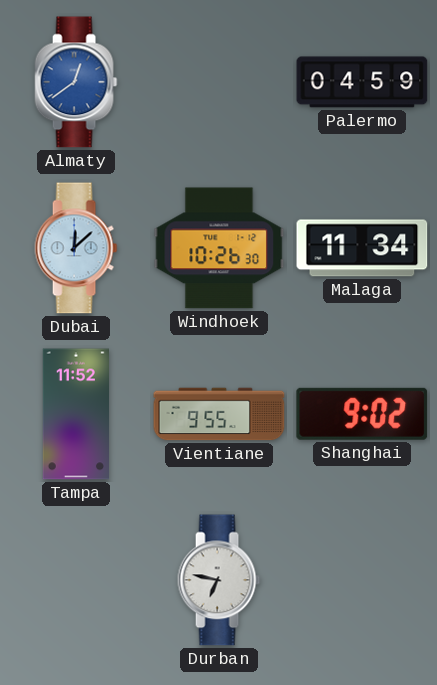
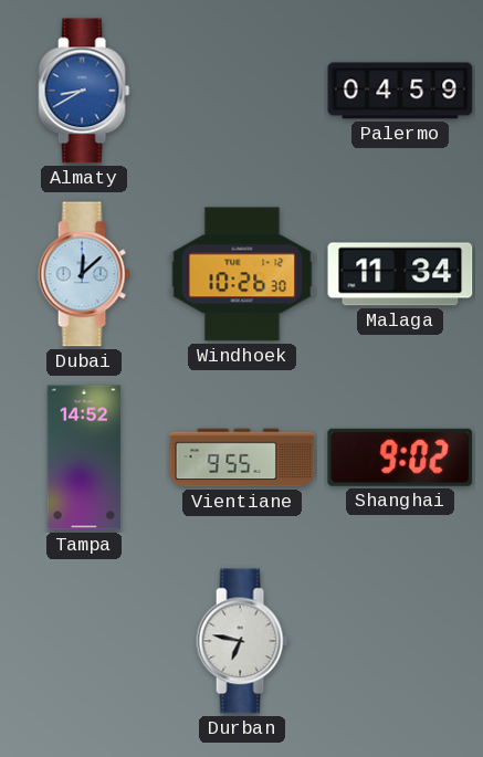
Almaty: 12:39 -> 8:40 (84, 91)
Tampa: 11:52 -> 14:52 (83, 458)
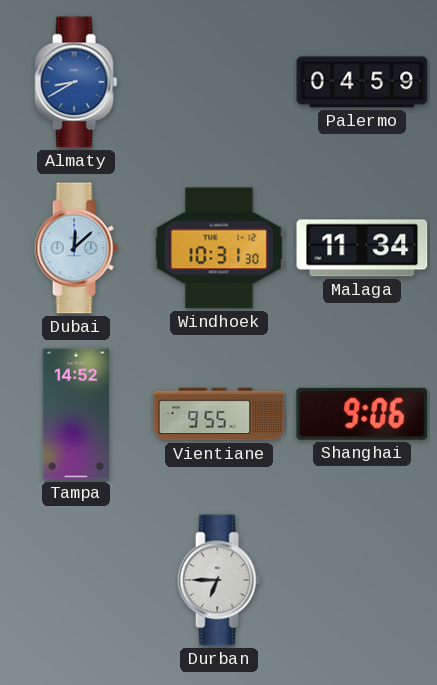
Windhoek: 10:26 -> 10:31 (219, 248)
Shanghai: 9:02 -> 9:06 (362, 414)
Durban: 6:47 -> 6:45 (219, 580)
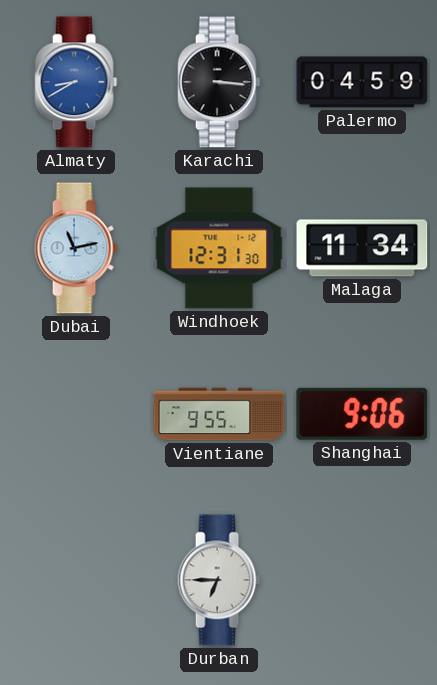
Karachi: none -> 3:16 (219, 82)
Dubai: 12:08 -> 11:13 (76, 248)
Windhoek: 10:31 -> 12:31 (219, 248)
Tampa: 14:52 -> none (75, 414)
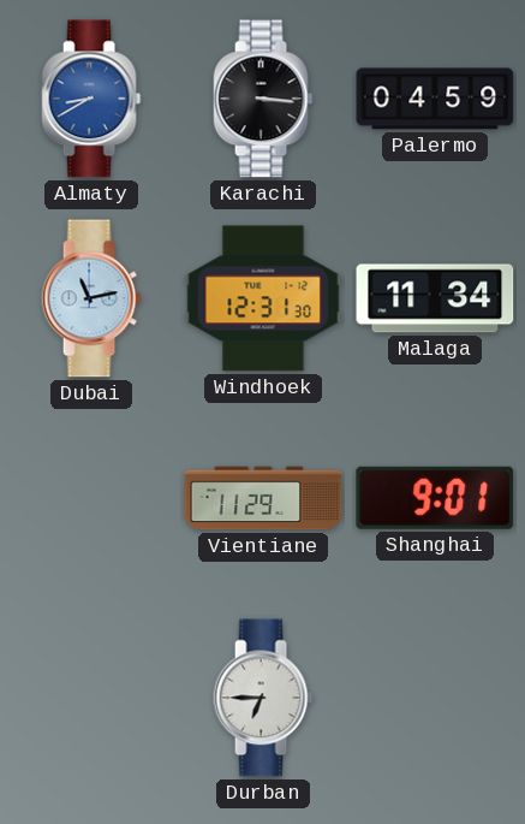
Vientiane: 9:55 -> 11:29 (263, 498)
Shanghai: 9:06 -> 9:01 (435, 498)
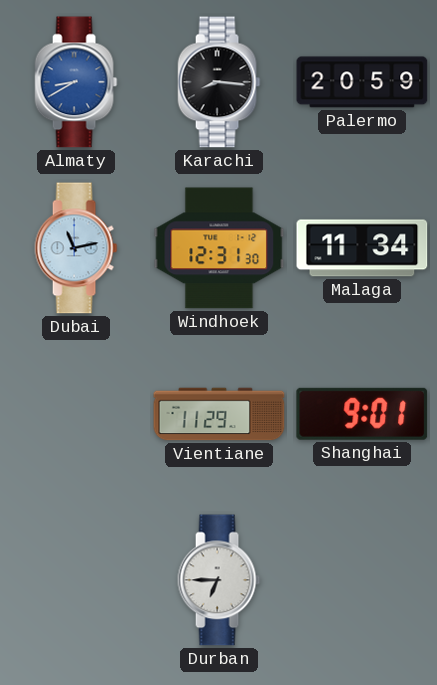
Karachi: 3:16 -> 8:16 (219, 82)
Palermo: 04:59 -> 20:59 (362, 82)
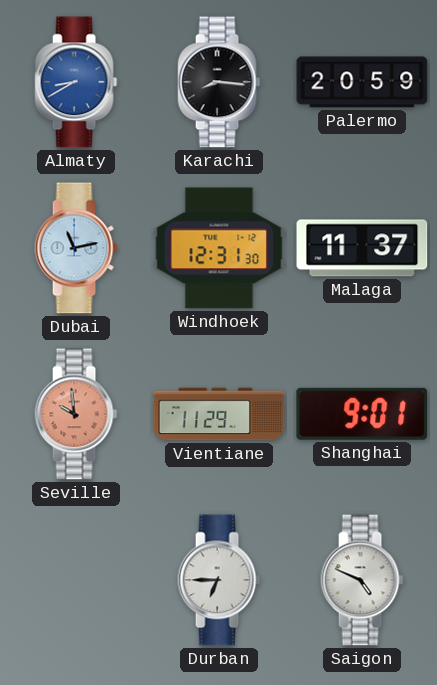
Malaga: 11:34 -> 11:37 (362, 248)
Seville: none -> 9:59 (76, 414)
Saigon: none -> 4:49 (362, 580)
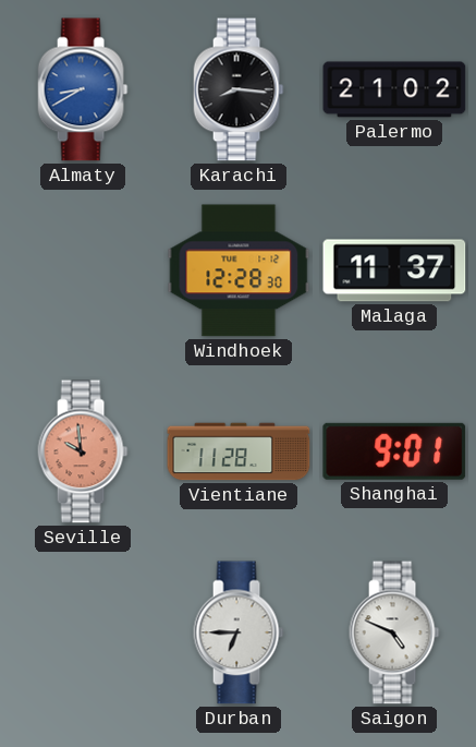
Palermo: 20:59 -> 21:02 (394, 89)
Dubai: 11:13 -> none (76, 248)
Windhoek: 12:31 -> 12:28 (239, 270)
Vientiane: 11:29 -> 11:28 (239, 451)
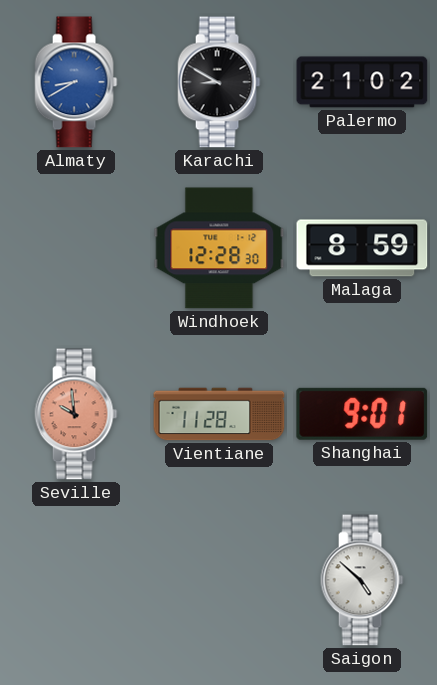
Karachi: 8:16 -> 8:50 (219, 82)
Malaga: 11:37 -> 8:59 (362, 248)
Durban: 6:45 -> none (239, 632)
Saigon: 4:49 -> 4:52 (362, 580)
